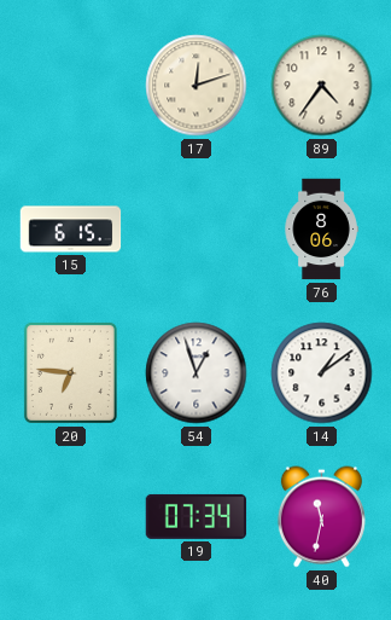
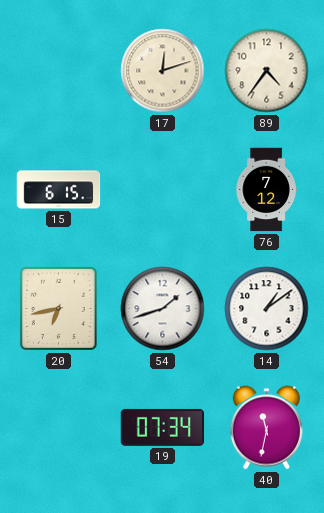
76: 8:06 -> 7:12 (266, 190)
20: 6:46 -> 6:43 (58, 308)
54: 12:57 -> 1:42 (163, 309)
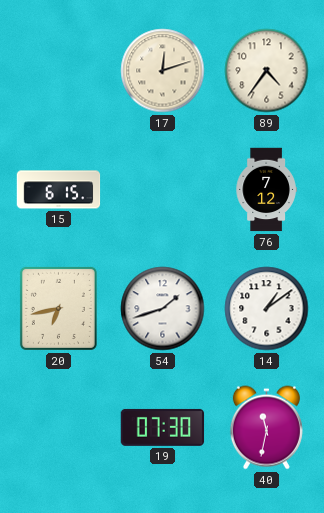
19: 07:34 -> 07:30 (163, 427)
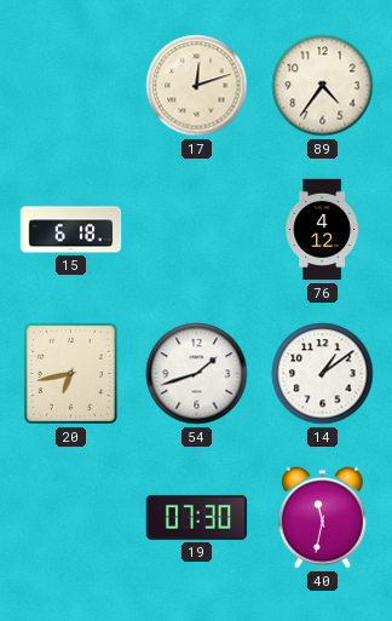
15: 6:15 -> 6:18 (71, 230)
76: 7:12 -> 4:12 (322, 230)
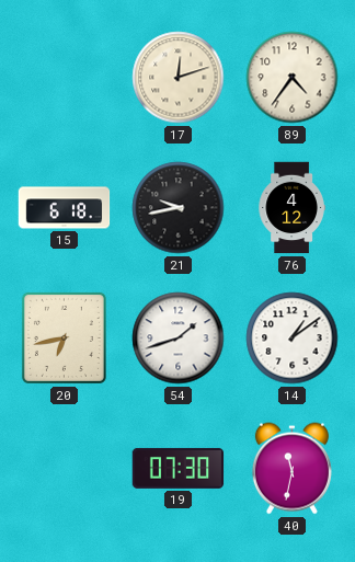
21: none -> 9:43 (179, 208)
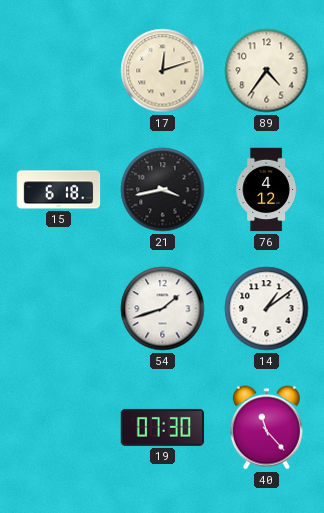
21: 9:43 -> 3:43 (163, 190)
20: 6:43 -> none (64, 337)
40: 11:32 -> 11:23 (266, 428)
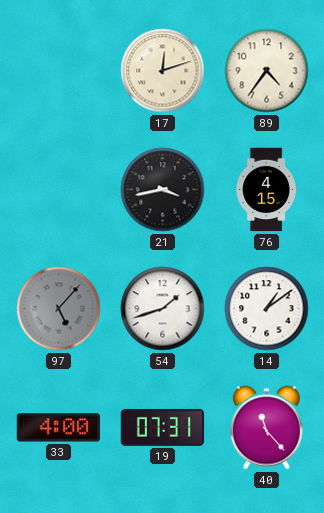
15: 6:18 -> none (59, 190)
76: 4:12 -> 4:15 (266, 190)
97: none -> 5:07 (59, 309)
33: none -> 4:00 (59, 428)
19: 07:30 -> 07:31 (163, 427)
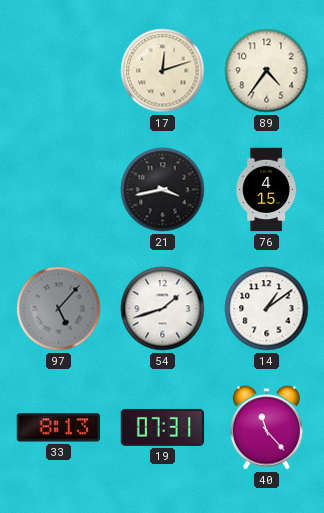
33: 4:00 -> 8:13 (59, 428)
